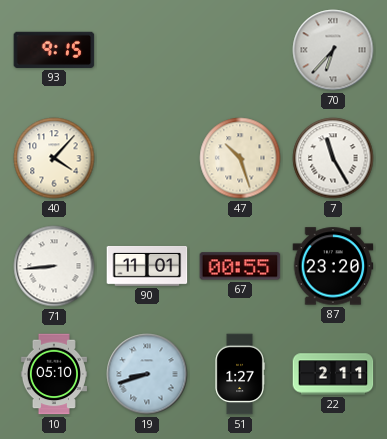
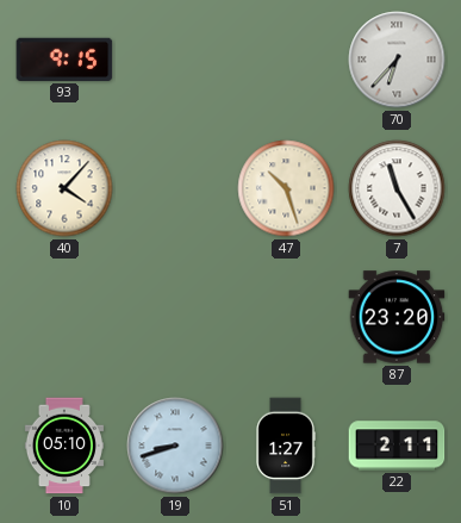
71: 8:44 -> none (54, 266)
90: 11:01 -> none (147, 266)
67: 00:55 -> none (240, 266)
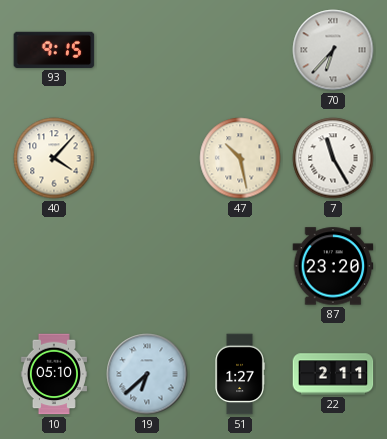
47: 10:27 -> 10:28 (240, 158)
19: 8:42 -> 6:38 (147, 374)
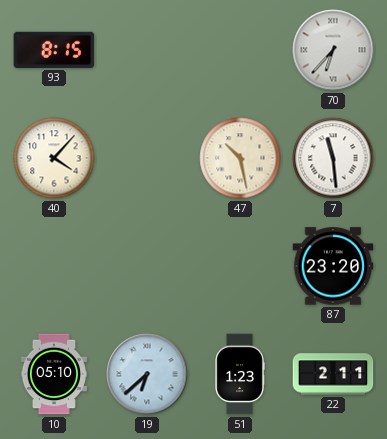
93: 9:15 -> 8:15 (54, 50)
7: 11:25 -> 11:29 (333, 158)
51: 1:27 -> 1:23 (240, 374)
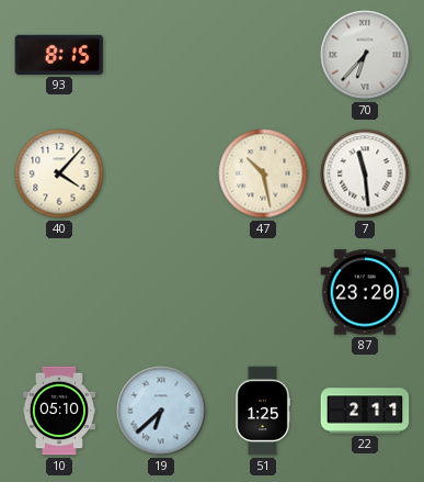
51: 1:23 -> 1:25 (263, 411)
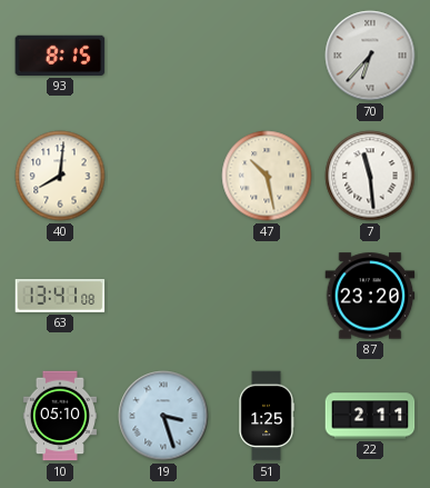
40: 4:07 -> 8:01 (60, 176)
63: none -> 13:41 (60, 297)
19: 6:38 -> 3:27 (163, 416)
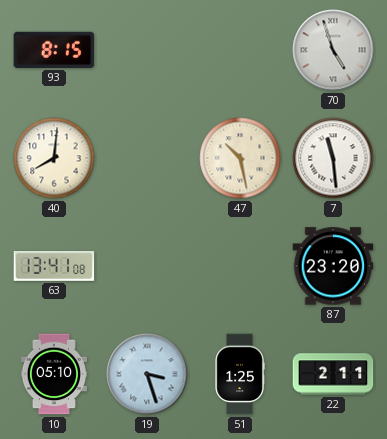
70: 6:37 -> 4:57 (333, 50)
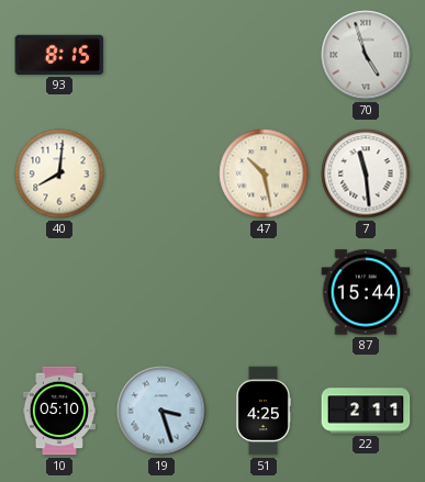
63: 13:41 -> none (54, 267)
87: 23:20 -> 15:44 (366, 292)
51: 1:25 -> 4:25 (264, 411)
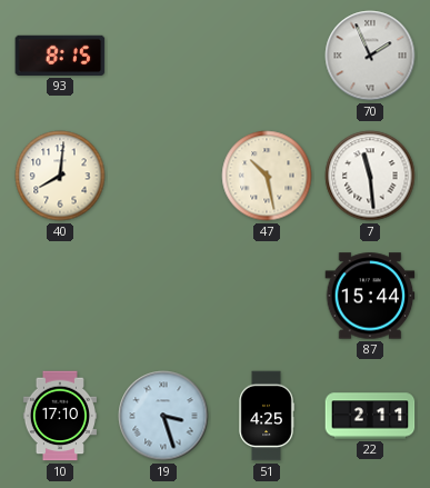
70: 4:57 -> 1:56 (370, 56)
10: 05:10 -> 17:10 (60, 416)
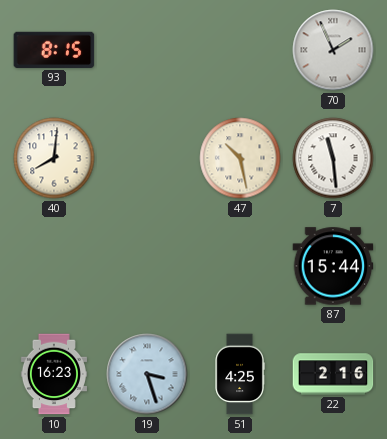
10: 17:10 -> 16:23 (54, 374)
22: 2:11 -> 2:16 (333, 374)
